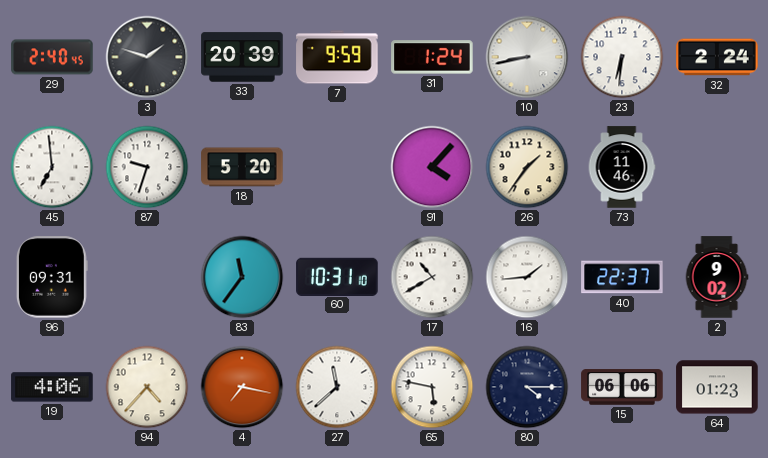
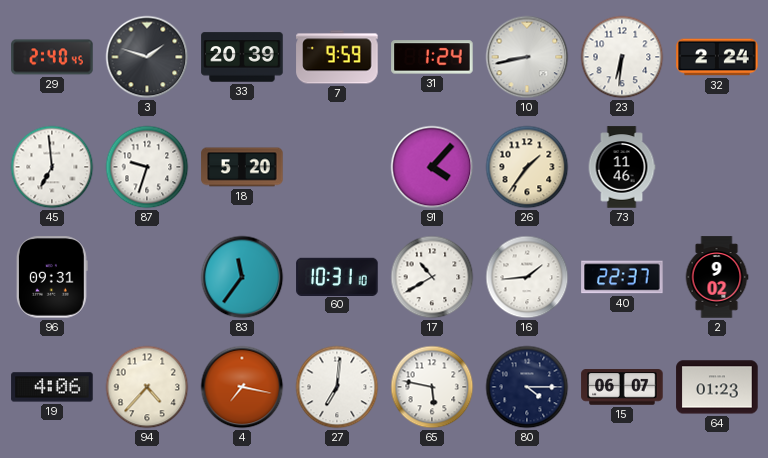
27: 11:38 -> 7:01 (337, 387)
15: 06:06 -> 06:07 (622, 387)
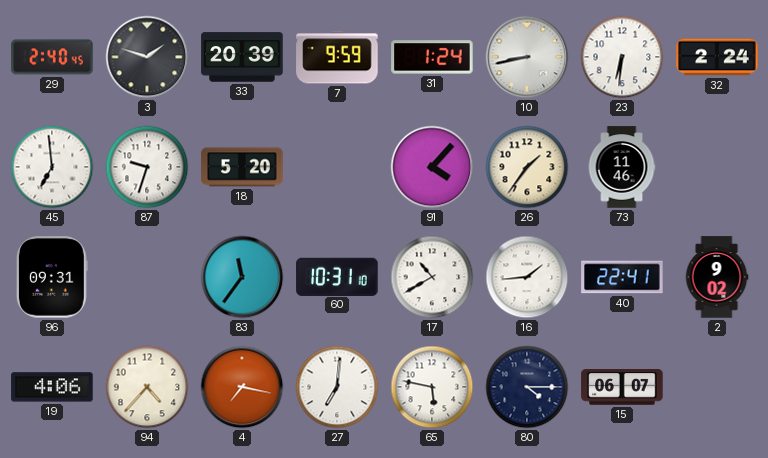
40: 22:37 -> 22:41 (622, 277)
64: 01:23 -> none (717, 387)
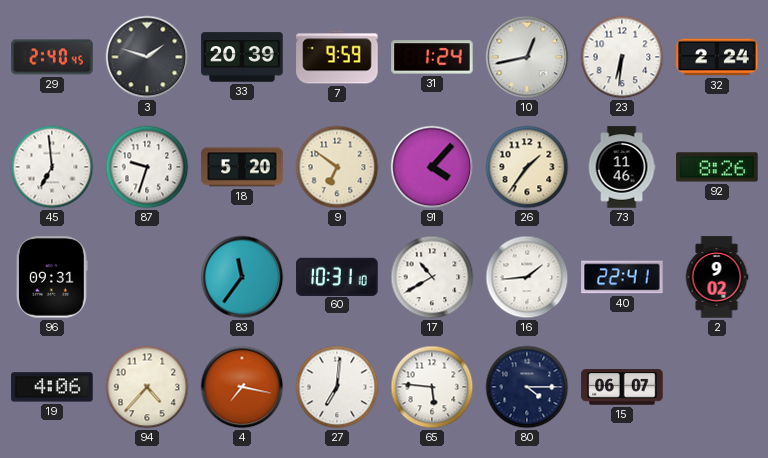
10: 8:43 -> 12:43 (527, 57)
9: none -> 6:51 (337, 167)
92: none -> 8:26 (717, 167)
65: 5:47 -> 5:46 (432, 387)
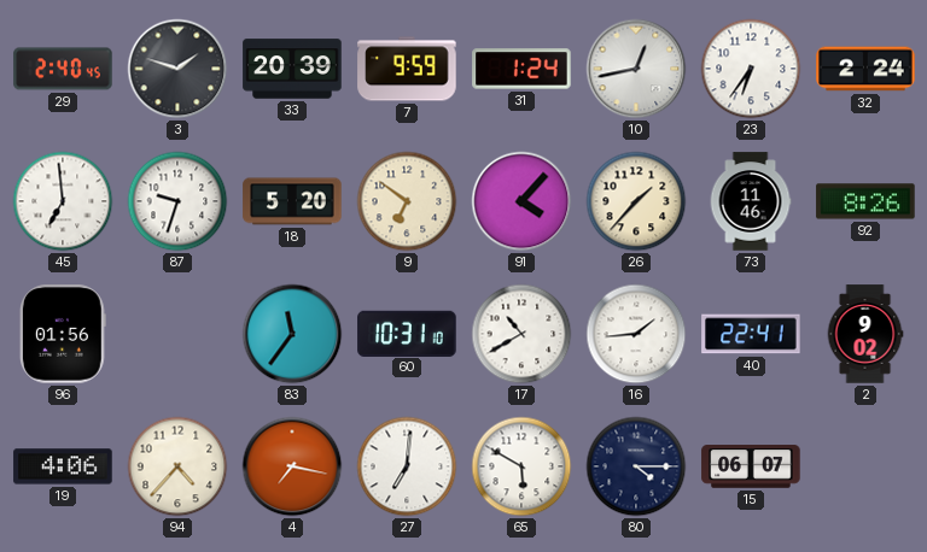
23: 6:31 -> 6:36 (751, 69)
26: 1:36 -> 1:37 (636, 201)
96: 09:31 -> 01:56 (63, 334)
65: 5:46 -> 5:50 (521, 466)
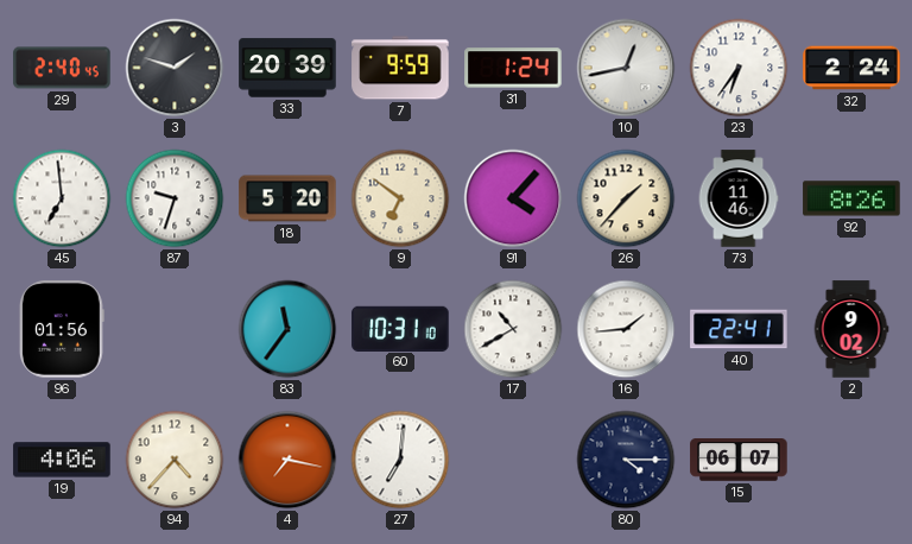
65: 5:50 -> none (521, 466)
